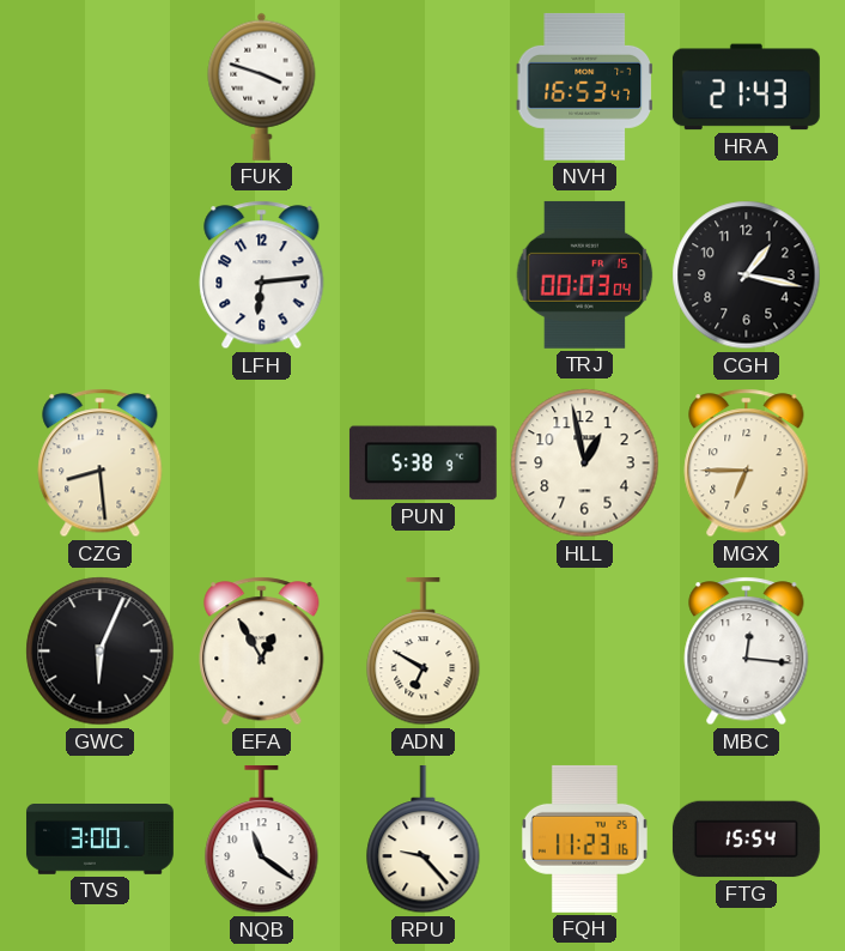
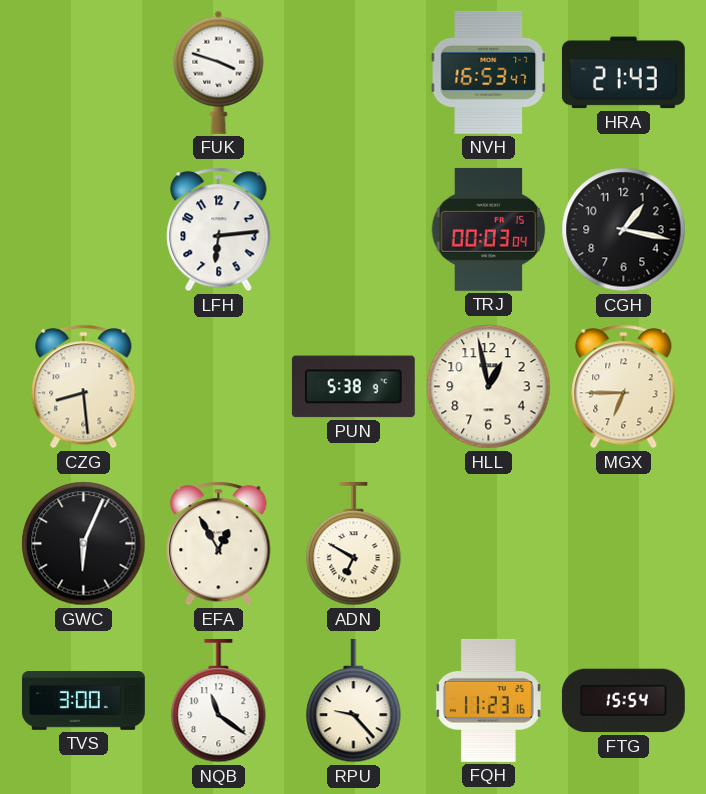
MBC: 12:16 -> none (747, 652)
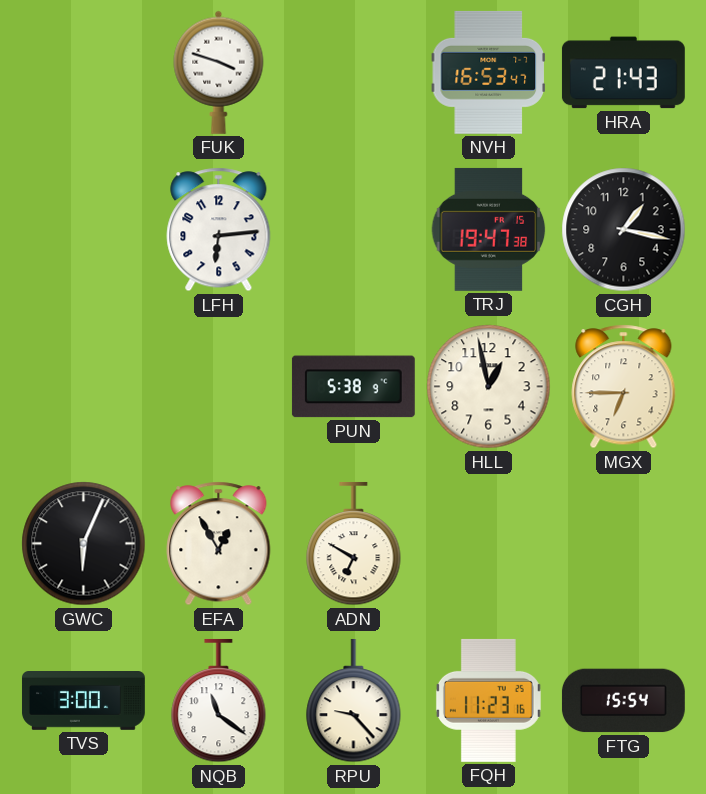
TRJ: 00:03 -> 19:47 (489, 229)
CZG: 8:29 -> none (84, 387)
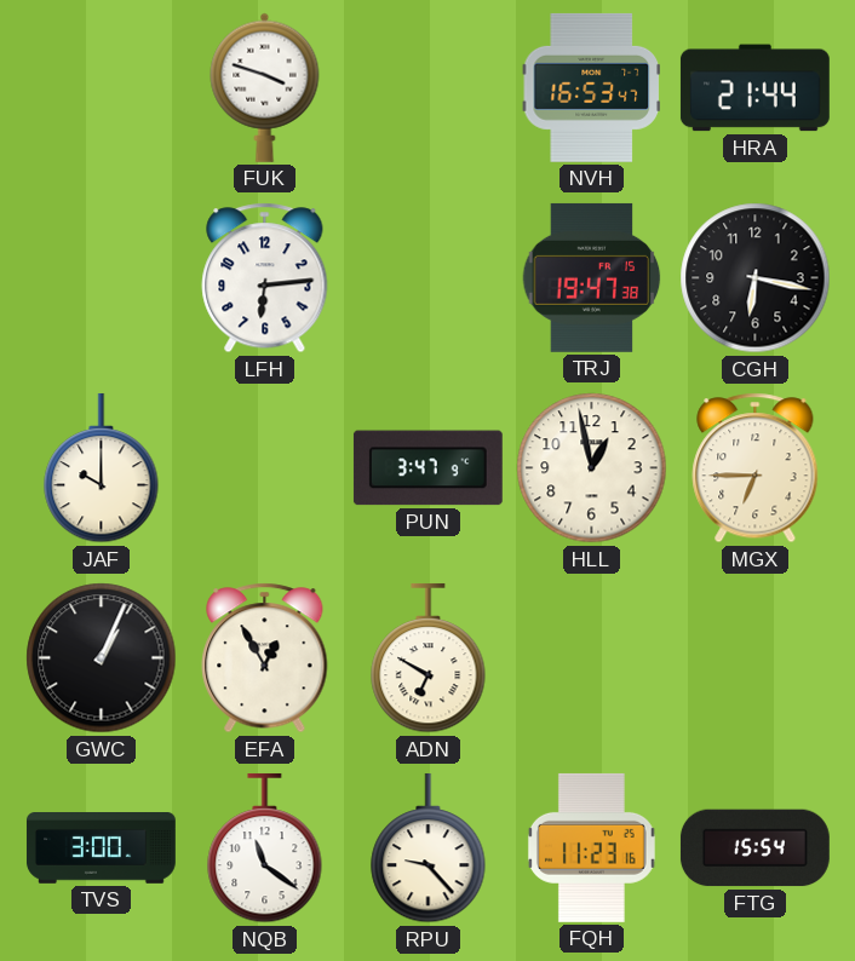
HRA: 21:43 -> 21:44 (754, 88)
CGH: 1:17 -> 6:17 (756, 278)
JAF: none -> 10:00 (102, 468)
PUN: 5:38 -> 3:47 (427, 468)
GWC: 6:04 -> 1:04 (102, 658)
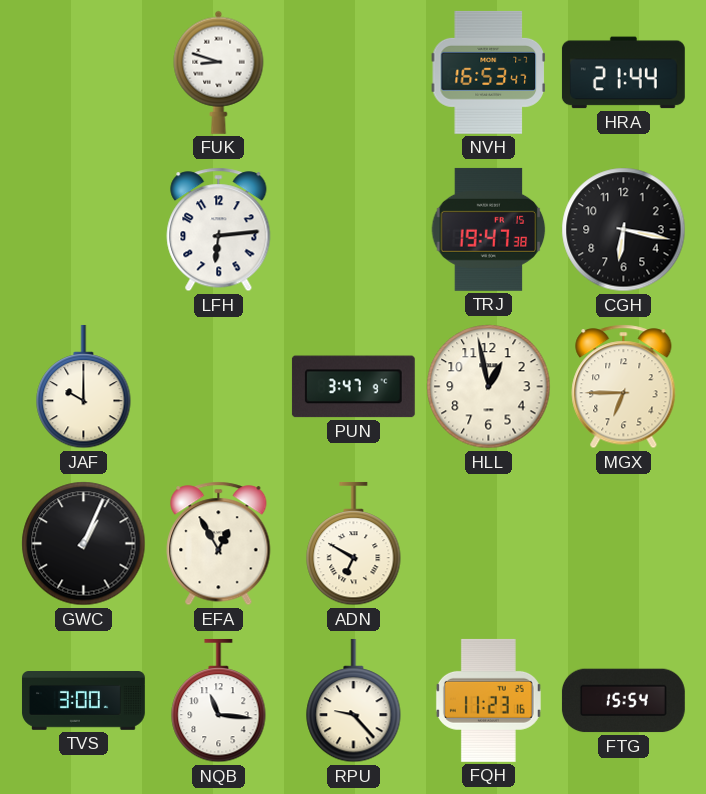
FUK: 3:48 -> 8:48 (219, 72)
NQB: 11:21 -> 11:16 (219, 701)
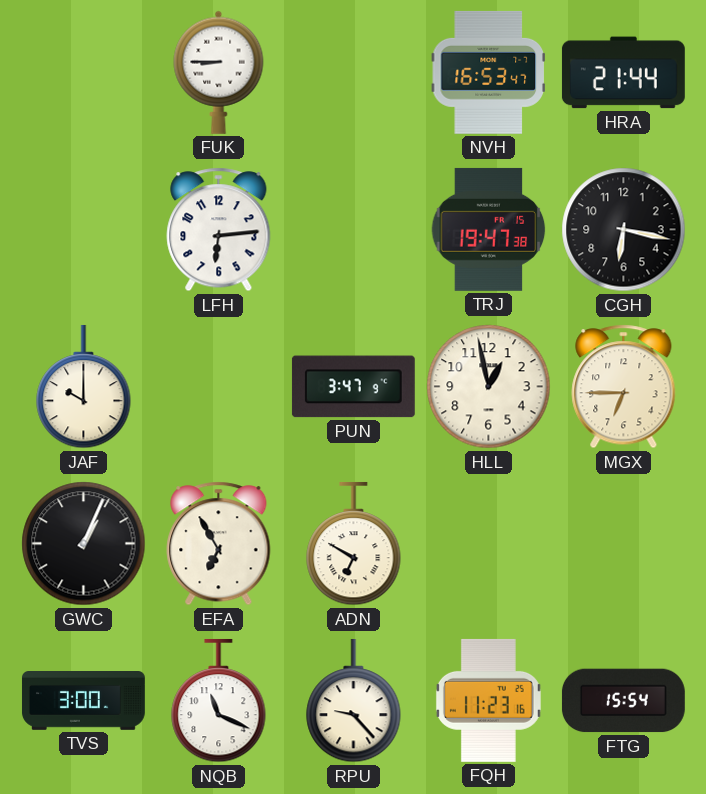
FUK: 8:48 -> 8:45 (219, 72)
EFA: 12:55 -> 6:55 (219, 544)
NQB: 11:16 -> 11:19 (219, 701)
